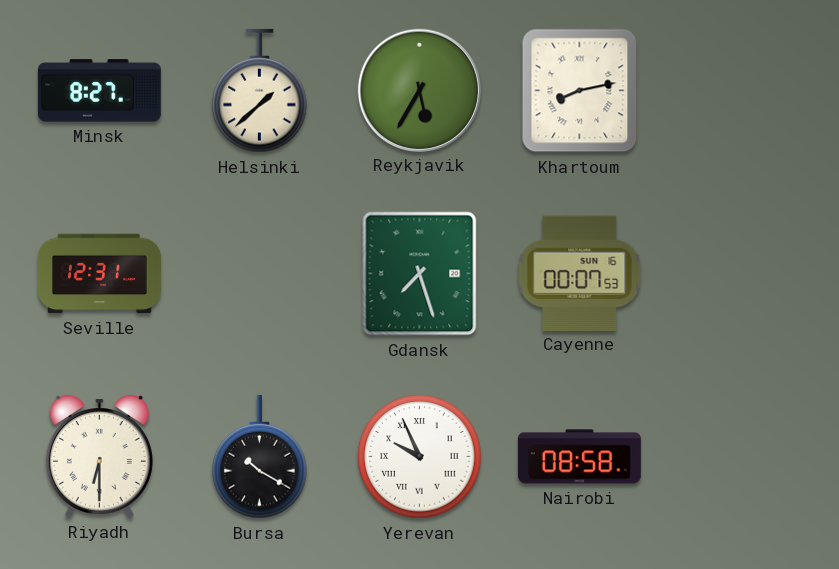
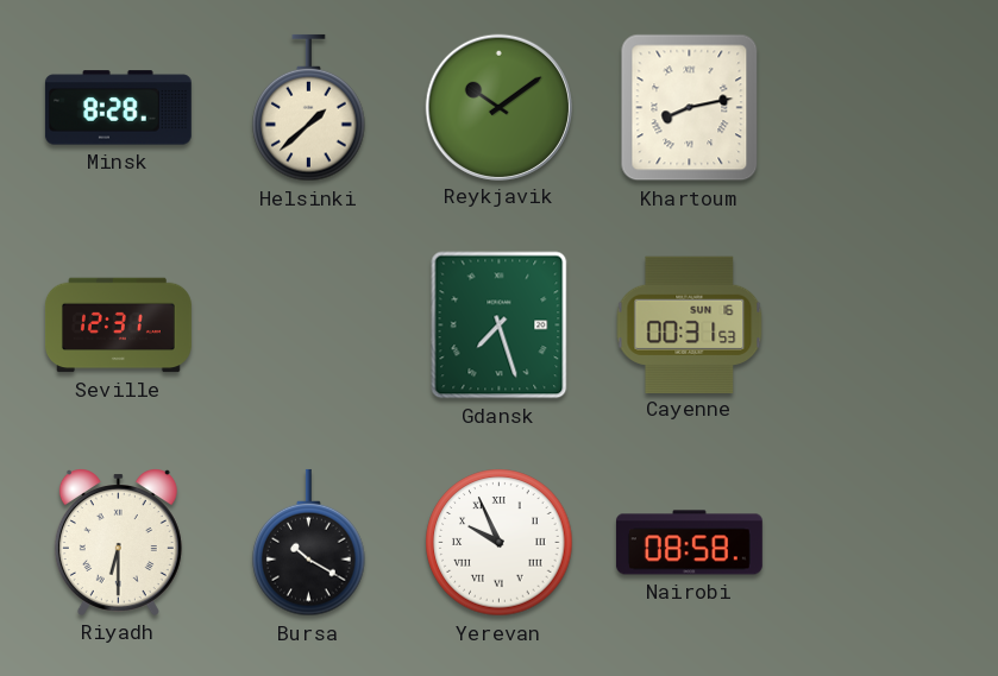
Minsk: 8:27 -> 8:28 (118, 108)
Reykjavik: 5:35 -> 10:09 (498, 107)
Cayenne: 00:07 -> 00:31 (690, 324)
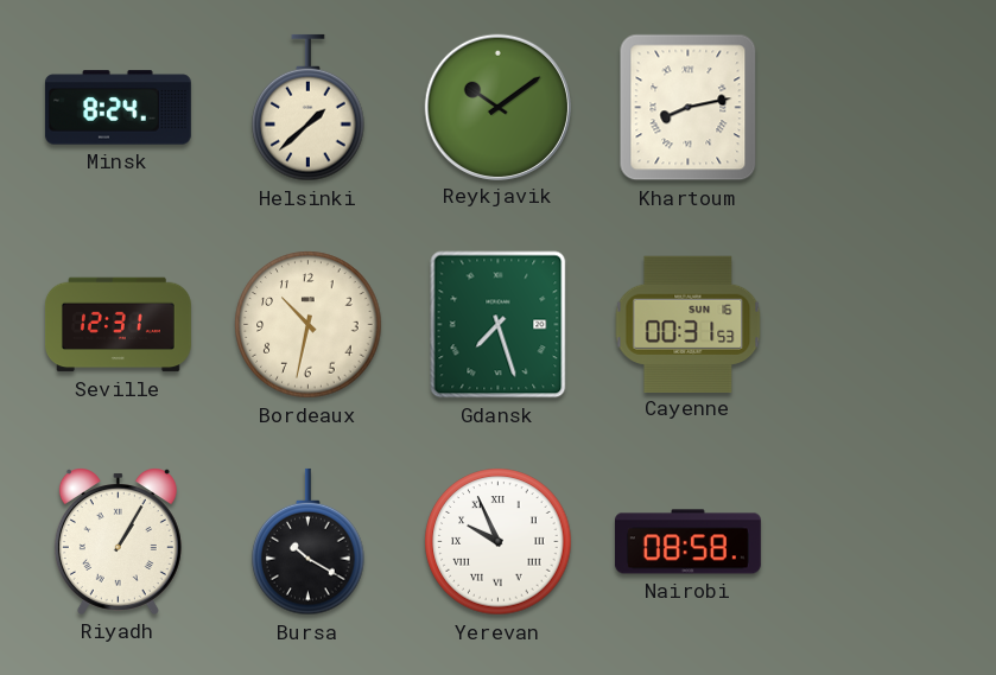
Minsk: 8:28 -> 8:24 (118, 108)
Bordeaux: none -> 10:32 (309, 325)
Riyadh: 6:30 -> 1:05 (118, 542)
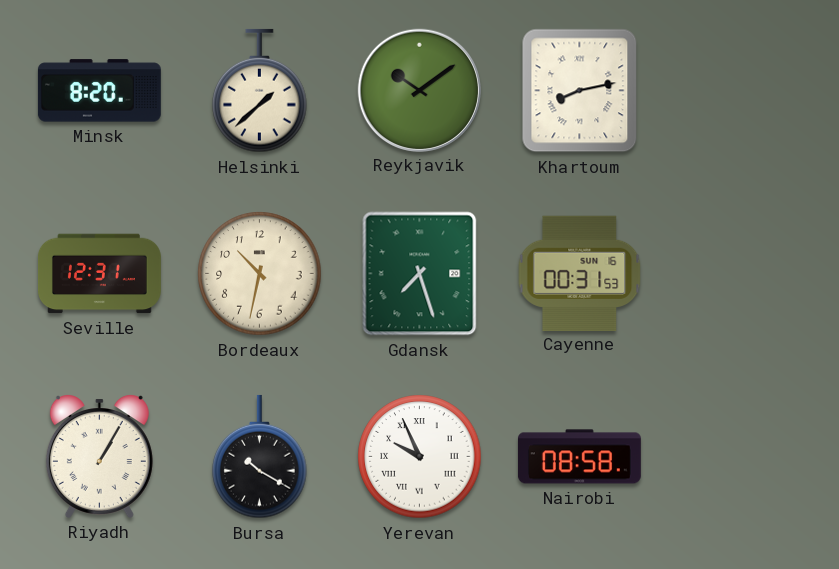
Minsk: 8:24 -> 8:20 (99, 91)
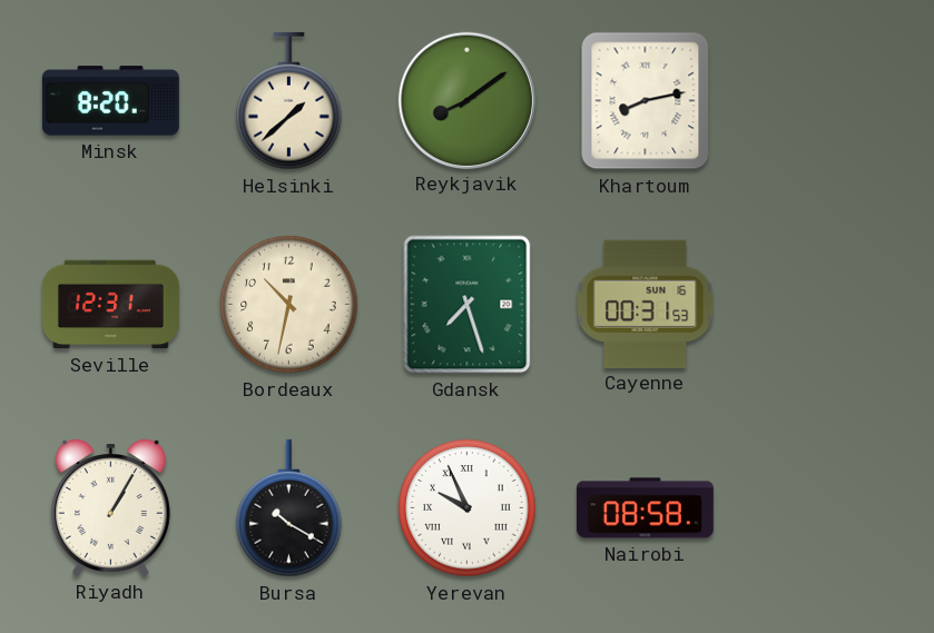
Reykjavik: 10:09 -> 8:09 (466, 100)
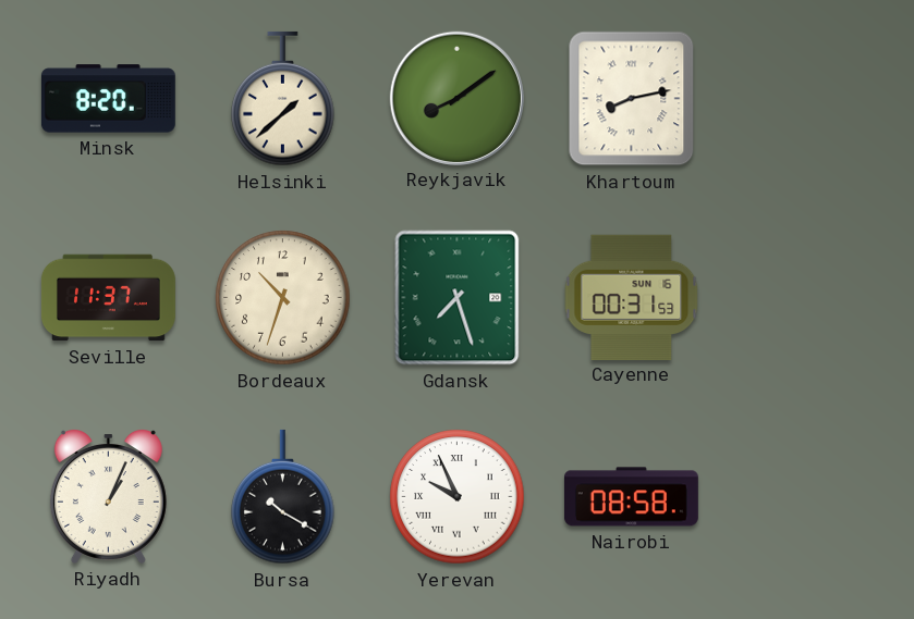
Seville: 12:31 -> 11:37 (108, 298)
Bordeaux: 10:32 -> 10:33 (283, 298)
Riyadh: 1:05 -> 1:04 (108, 497)
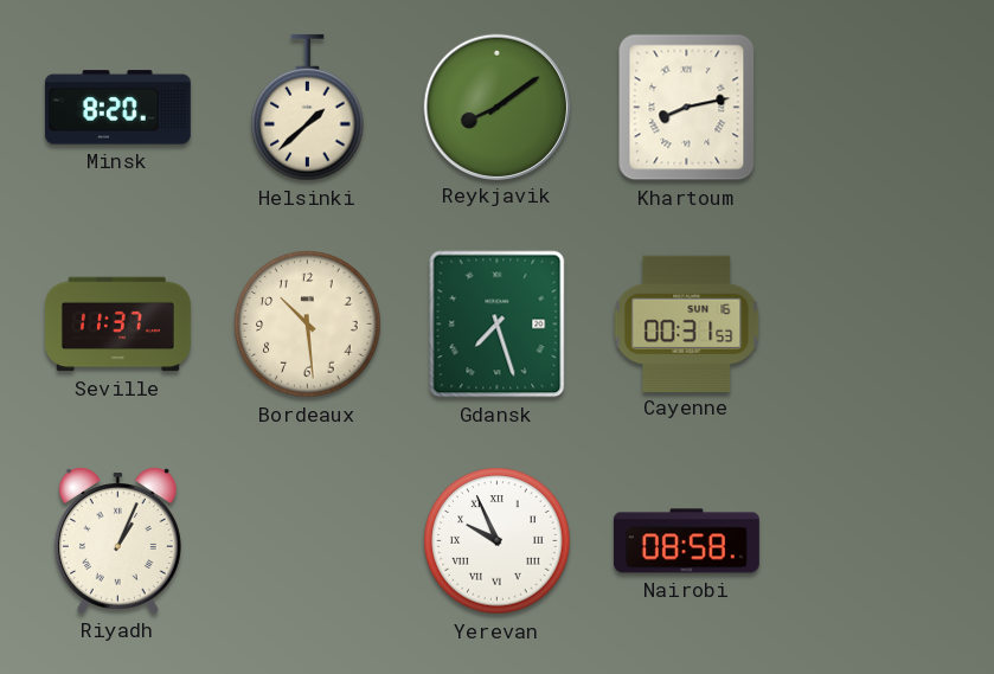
Bordeaux: 10:33 -> 10:29 (308, 325)
Bursa: 10:20 -> none (283, 497)
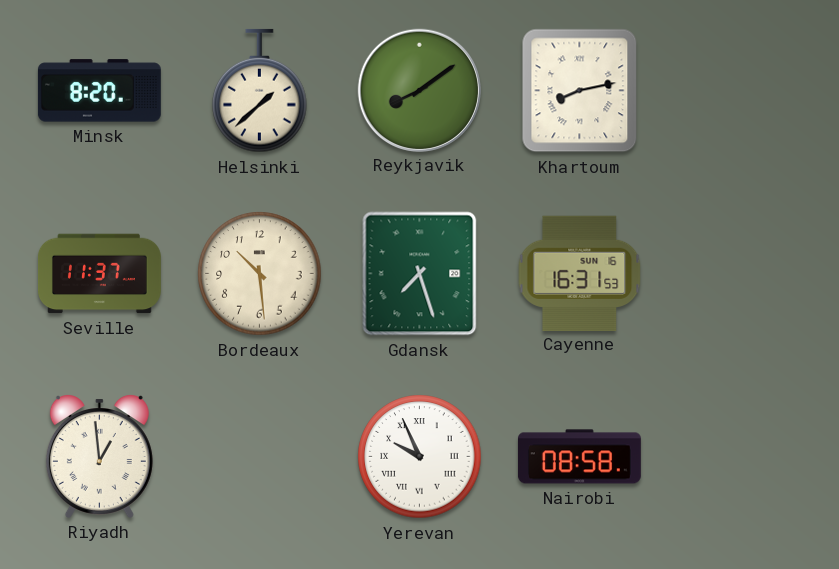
Cayenne: 00:31 -> 16:31 (580, 273)
Riyadh: 1:04 -> 12:59 (99, 457)
